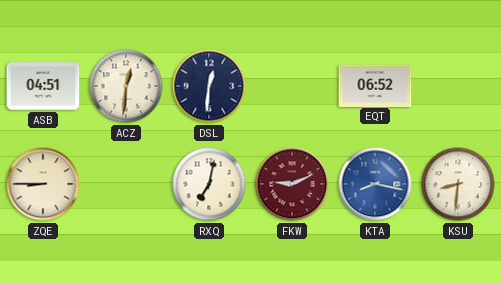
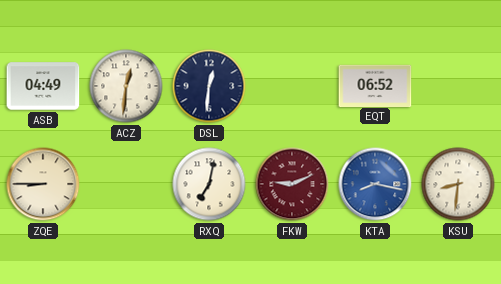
ASB: 04:51 -> 04:49 (43, 86)
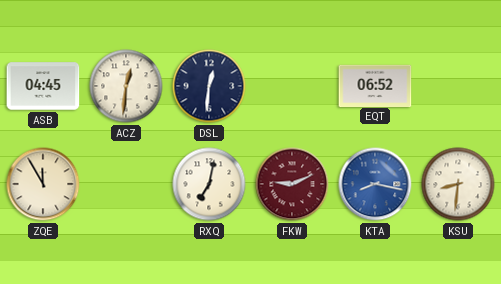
ASB: 04:49 -> 04:45 (43, 86)
ZQE: 8:45 -> 11:55 (43, 184)
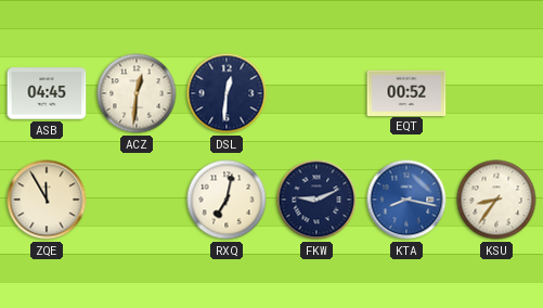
EQT: 06:52 -> 00:52 (406, 92)
FKW dial: burgundy -> navy (316, 200)
KSU: 8:31 -> 8:36 (496, 200)
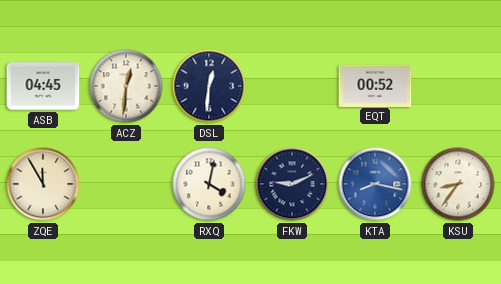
RXQ: 7:02 -> 4:02 (209, 184)
